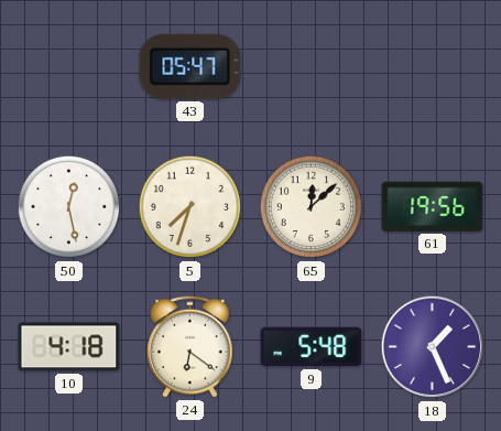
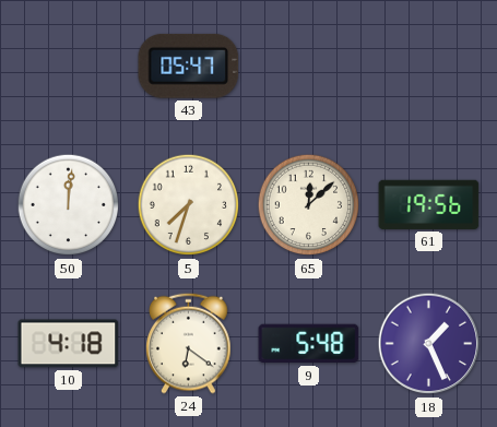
50: 12:28 -> 12:01 (69, 205)
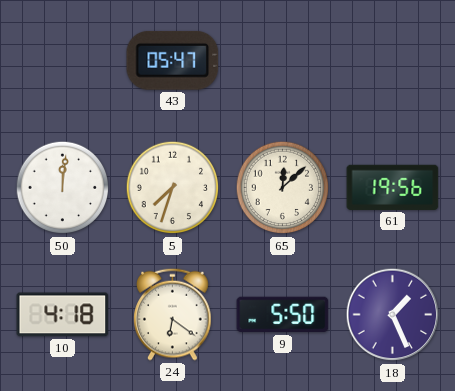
9: 5:48 -> 5:50 (283, 315)
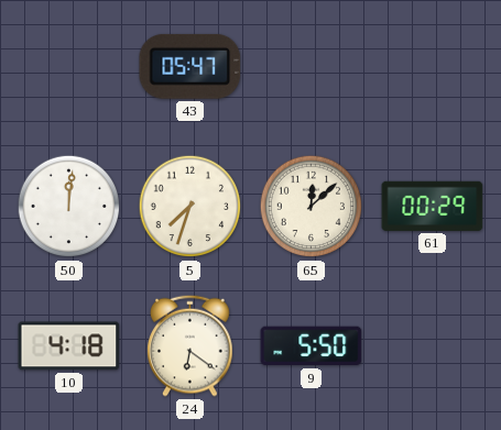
61: 19:56 -> 00:29 (433, 206)
18: 1:26 -> none (393, 315)
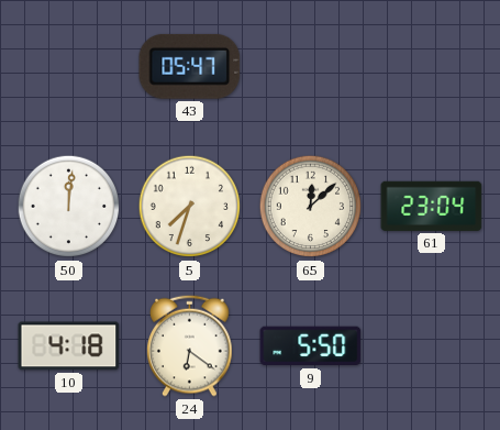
61: 00:29 -> 23:04 (432, 206)
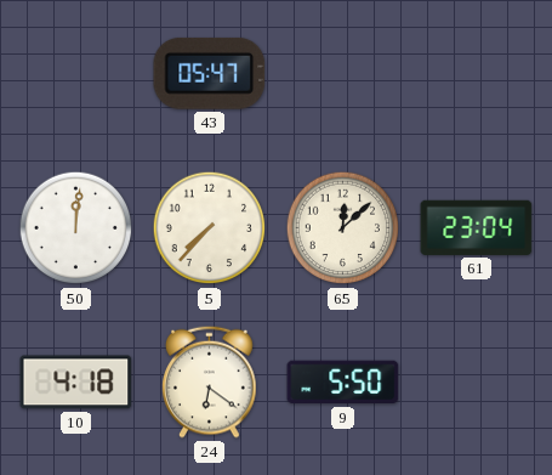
5: 7:33 -> 7:37 (210, 228)
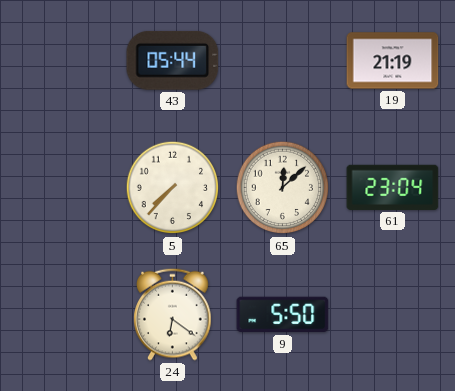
43: 05:47 -> 05:44 (173, 60)
19: none -> 21:19 (393, 61)
50: 12:01 -> none (76, 228)
10: 4:18 -> none (76, 383)
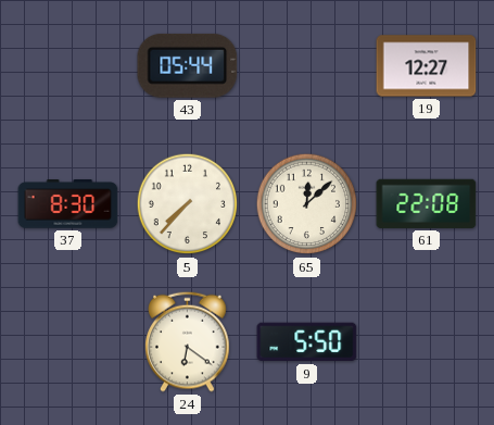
19: 21:19 -> 12:27 (427, 66)
37: none -> 8:30 (68, 204)
61: 23:04 -> 22:08 (427, 203)
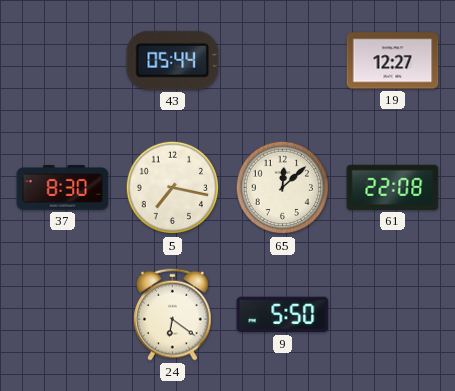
5: 7:37 -> 7:17 (173, 188)
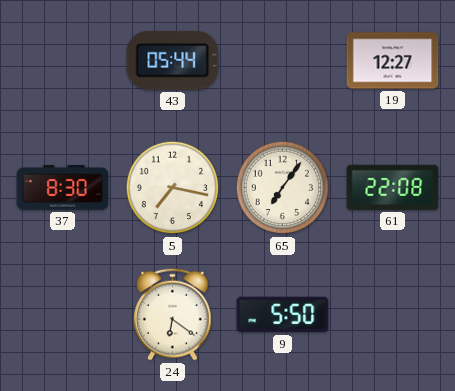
65: 12:08 -> 7:06 (283, 188)
